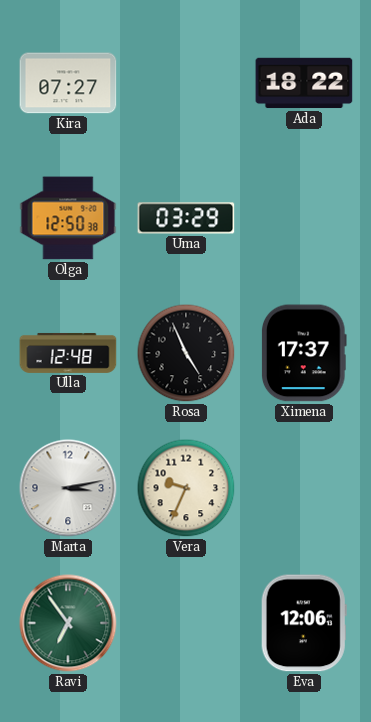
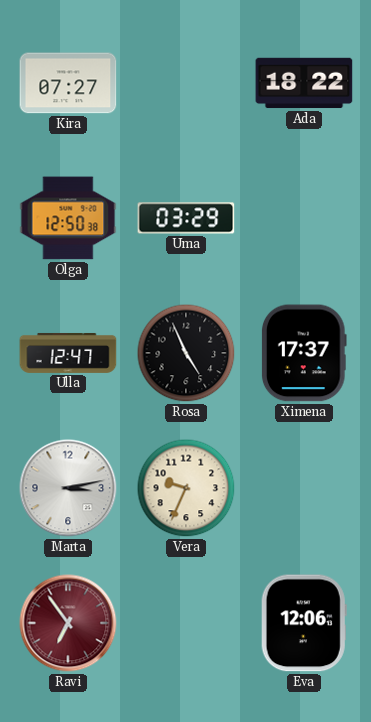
Ulla: 12:48 -> 12:47 (68, 353)
Ravi dial: green -> burgundy (68, 623)
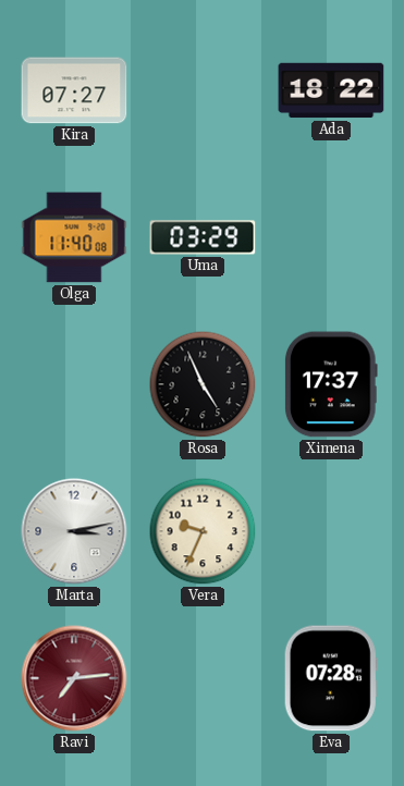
Olga: 12:50 -> 11:40 (74, 237)
Ulla: 12:47 -> none (68, 353)
Ravi: 6:54 -> 7:14 (74, 678)
Eva: 12:06 -> 07:28 (331, 678)
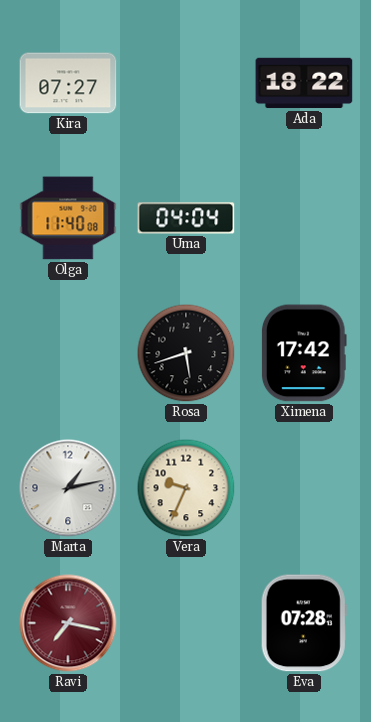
Uma: 03:29 -> 04:04 (186, 218)
Rosa: 4:56 -> 5:42 (186, 353)
Ximena: 17:37 -> 17:42 (304, 353)
Marta: 3:13 -> 1:13 (68, 488)
Ravi: 7:14 -> 7:17 (68, 623)
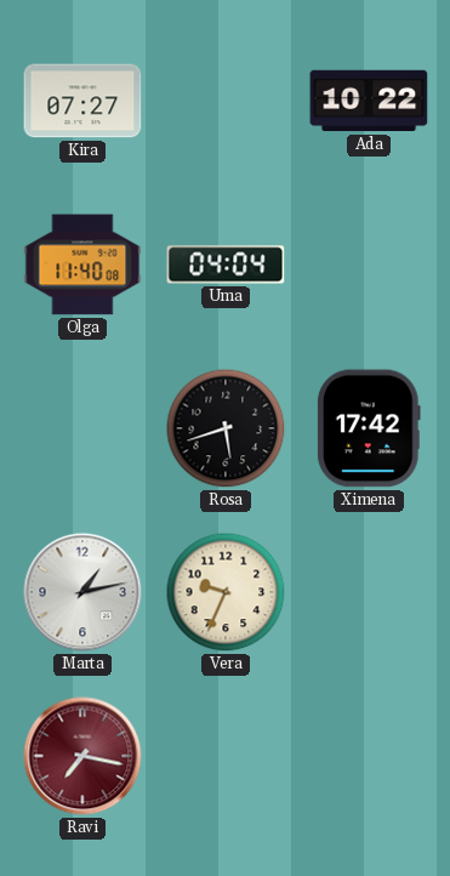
Ada: 18:22 -> 10:22 (369, 101)
Eva: 07:28 -> none (304, 623)
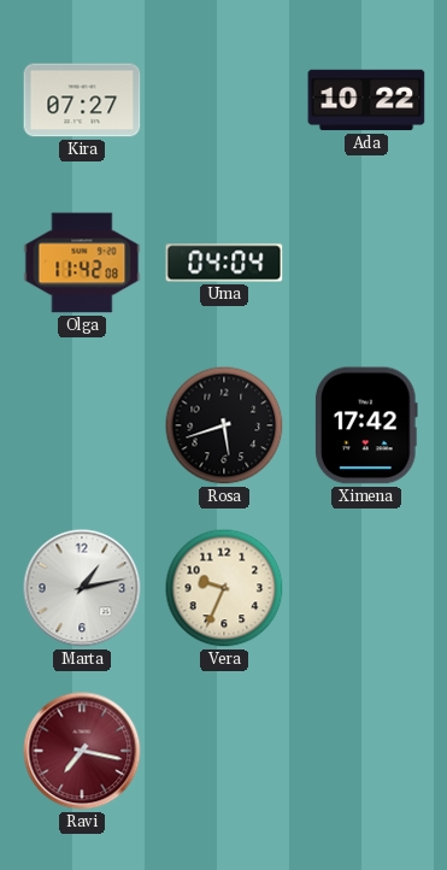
Olga: 11:40 -> 11:42 (82, 263)
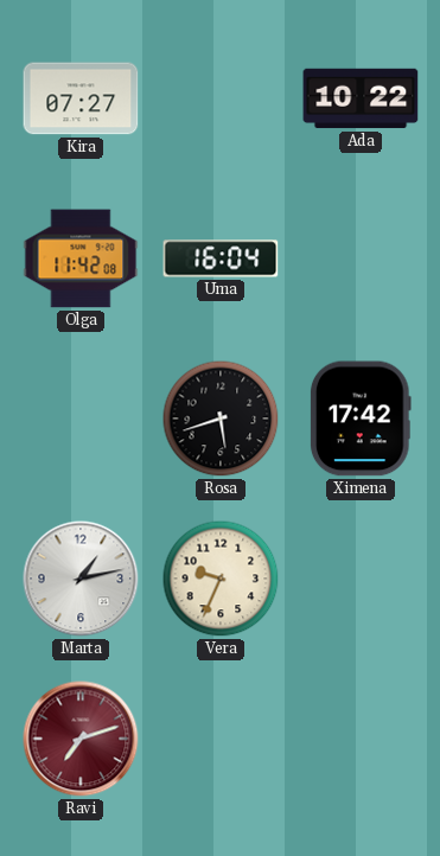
Uma: 04:04 -> 16:04 (221, 258)
Ravi: 7:17 -> 7:12 (81, 739)
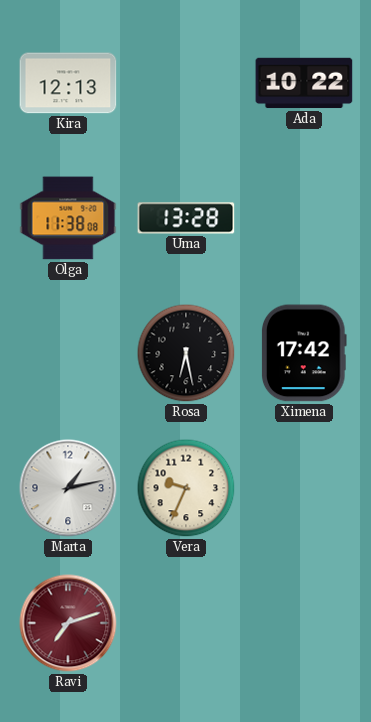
Kira: 07:27 -> 12:13 (68, 83)
Olga: 11:42 -> 11:38 (68, 218)
Uma: 16:04 -> 13:28 (186, 218)
Rosa: 5:42 -> 6:28 (186, 353)
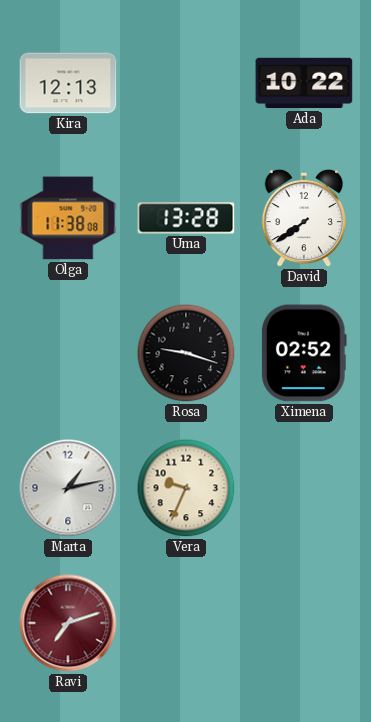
David: none -> 7:39 (304, 218)
Rosa: 6:28 -> 9:18 (186, 353)
Ximena: 17:42 -> 02:52 (304, 353)
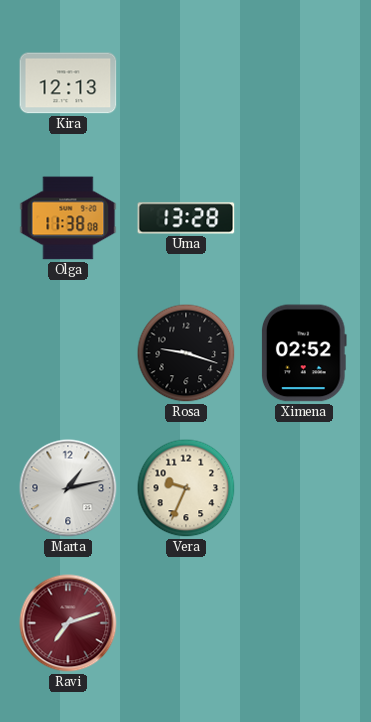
Ada: 10:22 -> none (304, 83)
David: 7:39 -> none (304, 218)
